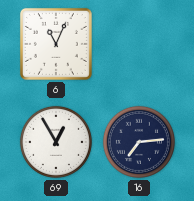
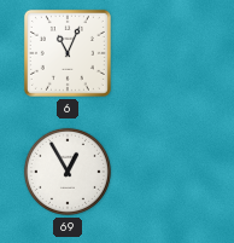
16: 7:14 -> none (139, 142)
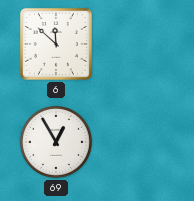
6: 11:04 -> 11:52 (56, 44)
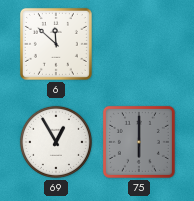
75: none -> 6:00 (139, 142)
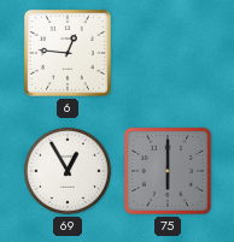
6: 11:52 -> 12:46 (68, 53)
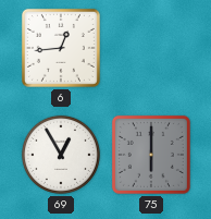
6: 12:46 -> 12:44 (61, 48)
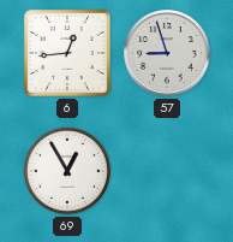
57: none -> 8:57 (167, 53)
75: 6:00 -> none (151, 155)
